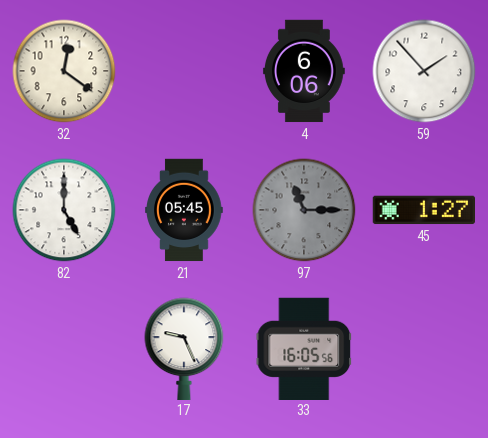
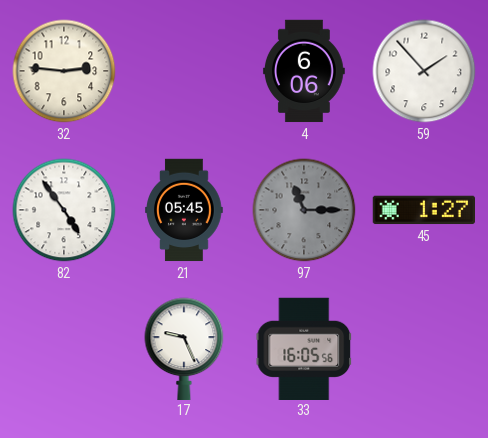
32: 12:21 -> 2:46 (64, 71)
82: 5:00 -> 4:54 (64, 210)
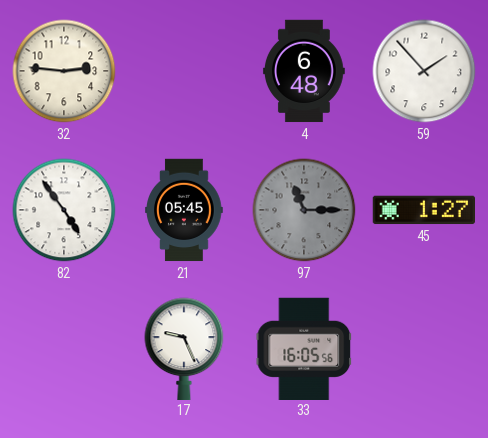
4: 6:06 -> 6:48 (304, 71)
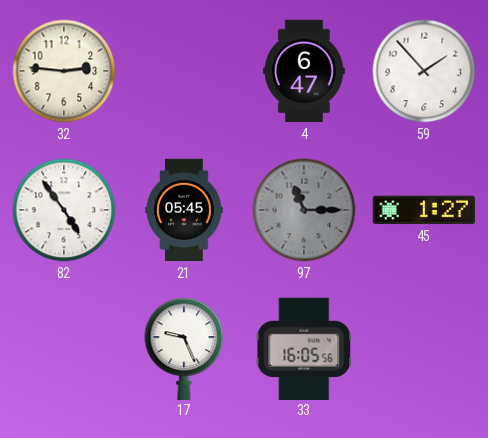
4: 6:48 -> 6:47 (304, 71)
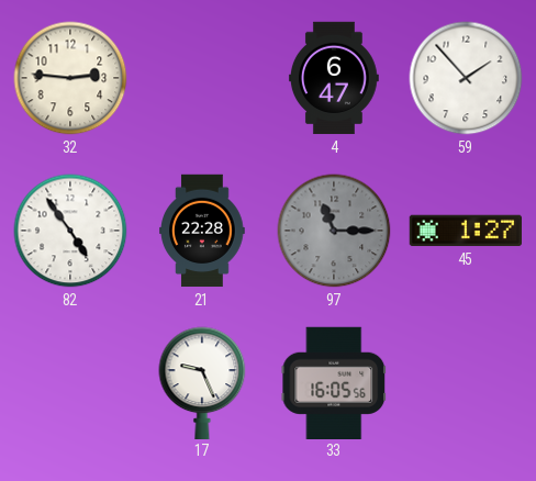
21: 05:45 -> 22:28 (202, 231)
